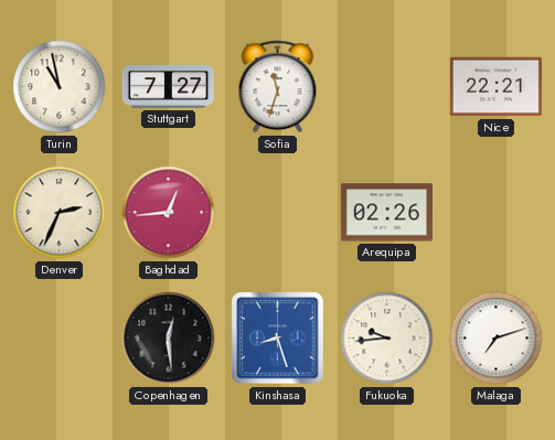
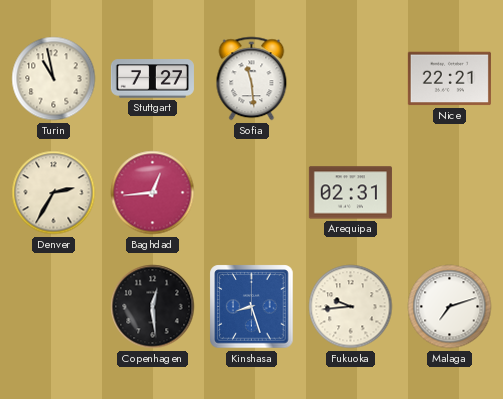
Sofia: 11:33 -> 11:29 (252, 79)
Denver: 2:34 -> 2:35 (54, 193)
Arequipa: 02:26 -> 02:31 (350, 193)
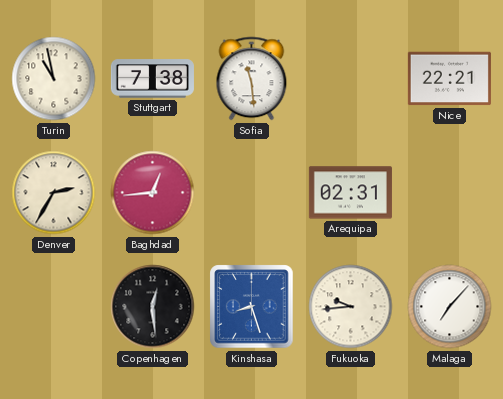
Stuttgart: 7:27 -> 7:38 (152, 79)
Malaga: 7:12 -> 7:07 (450, 307)
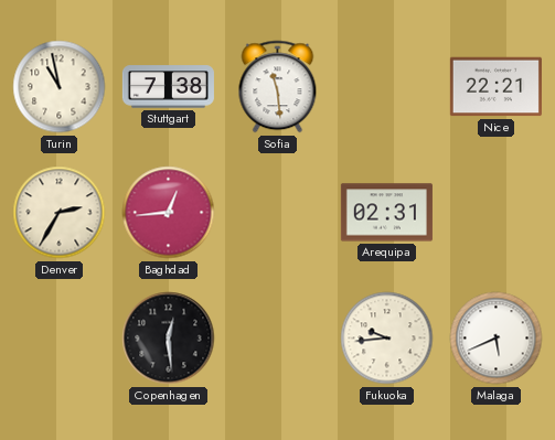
Kinshasa: 8:27 -> none (252, 307)
Malaga: 7:07 -> 5:41 (497, 339)
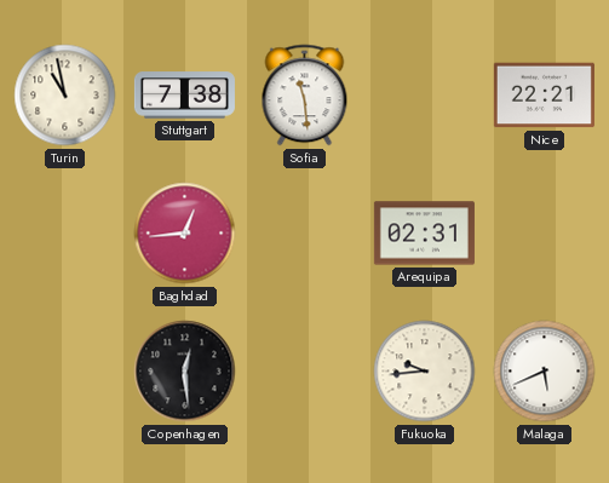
Denver: 2:35 -> none (60, 213)
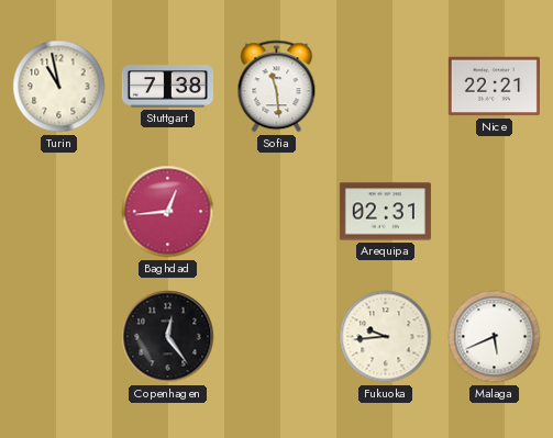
Copenhagen: 12:29 -> 12:24 (168, 337)
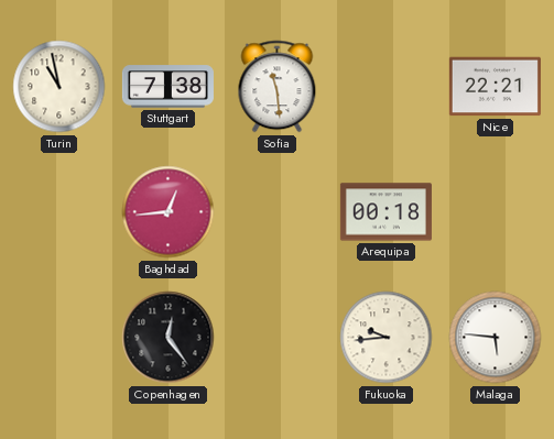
Arequipa: 02:31 -> 00:18 (385, 212)
Malaga: 5:41 -> 5:46 (496, 338)
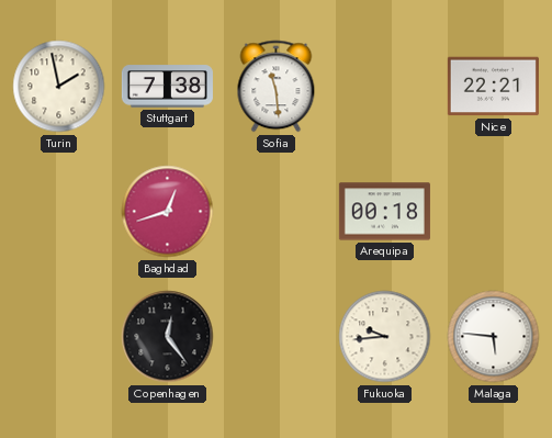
Turin: 10:58 -> 1:58 (59, 87)
Baghdad: 12:44 -> 12:42 (168, 212)
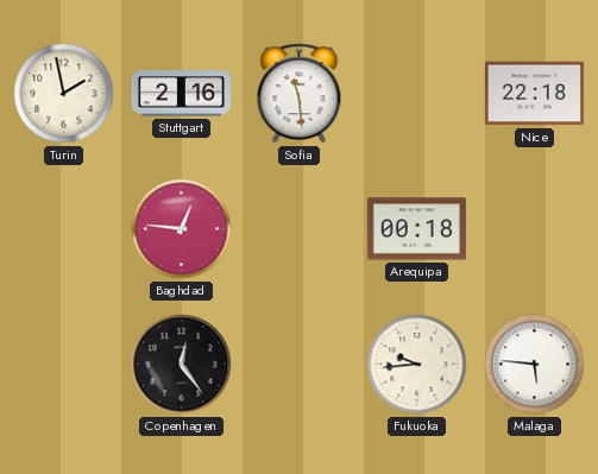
Stuttgart: 7:38 -> 2:16 (181, 94)
Nice: 22:21 -> 22:18 (534, 94)
Baghdad: 12:42 -> 12:46 (182, 229)
